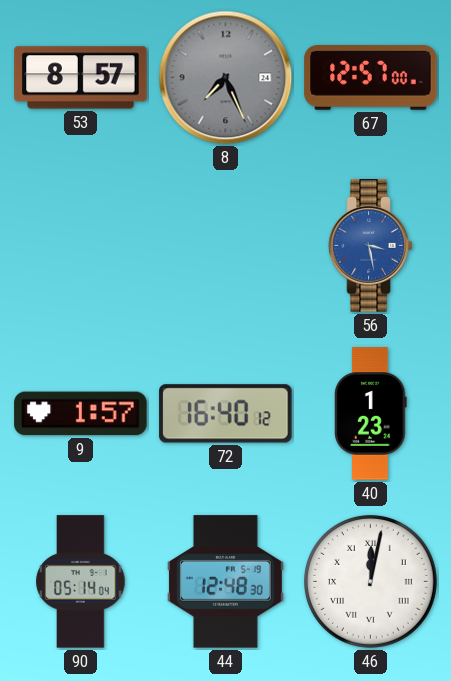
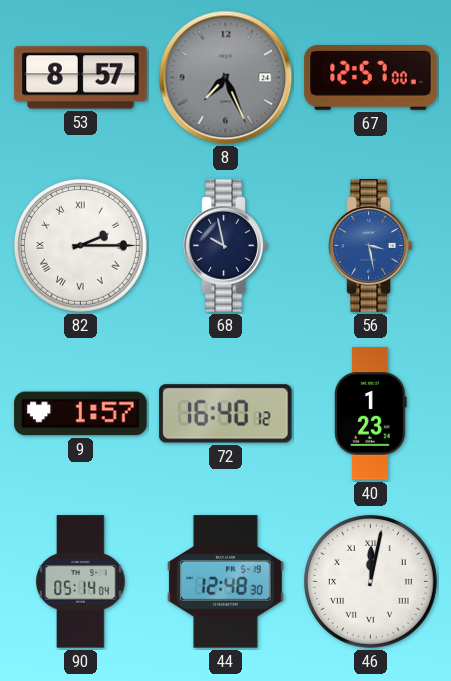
82: none -> 2:15 (80, 245)
68: none -> 9:58 (226, 246)
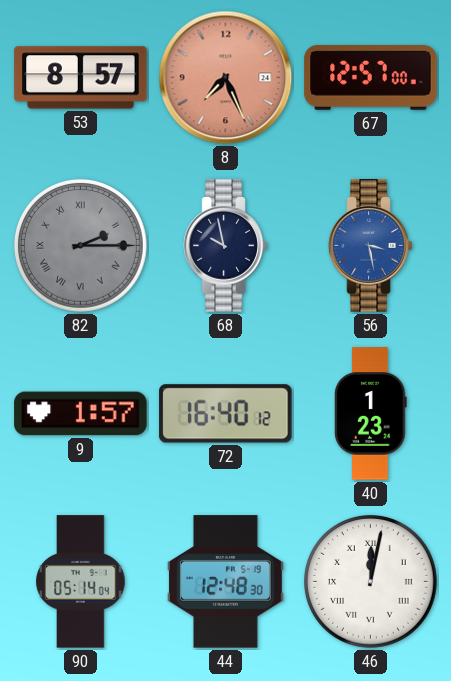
8 dial: grey -> salmon (226, 78)
82 dial: white -> grey (80, 245)
